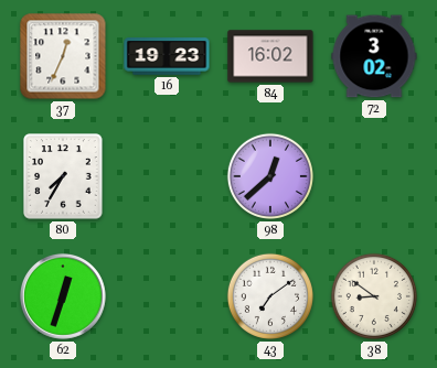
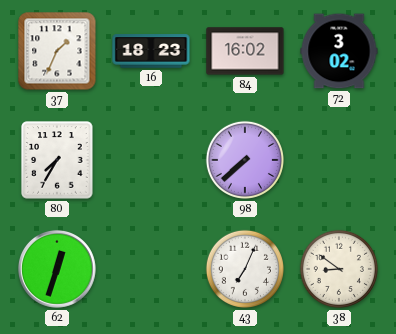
37: 12:34 -> 1:34 (57, 51)
16: 19:23 -> 18:23 (151, 51)
98: 12:38 -> 7:38 (245, 160)
43: 7:09 -> 7:04 (245, 269)
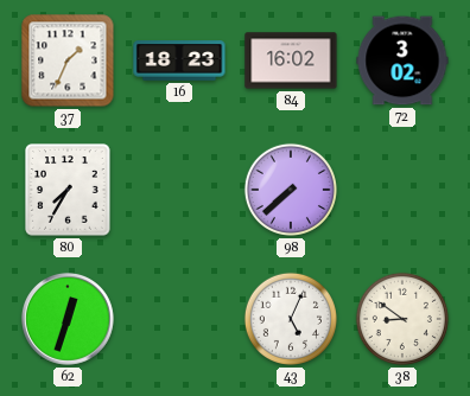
43: 7:04 -> 5:04 (291, 319)
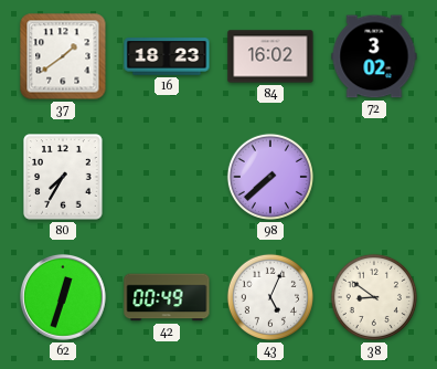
37: 1:34 -> 1:39 (63, 56)
42: none -> 00:49 (167, 297)
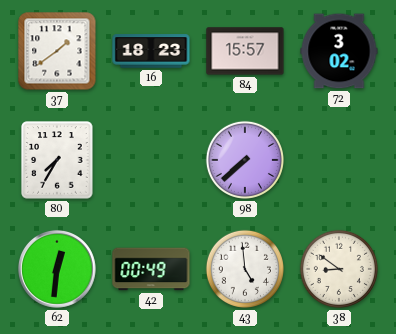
84: 16:02 -> 15:57 (245, 51)
62: 12:33 -> 12:31 (57, 269)
43: 5:04 -> 4:59 (245, 269)
